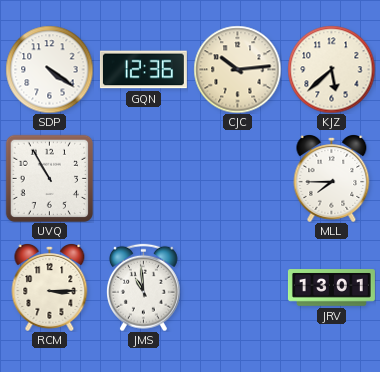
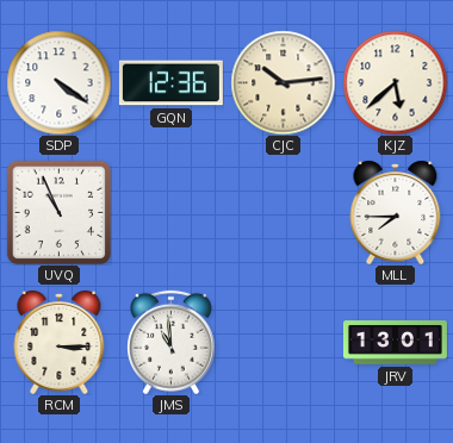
UVQ: 10:55 -> 10:56 (58, 212)
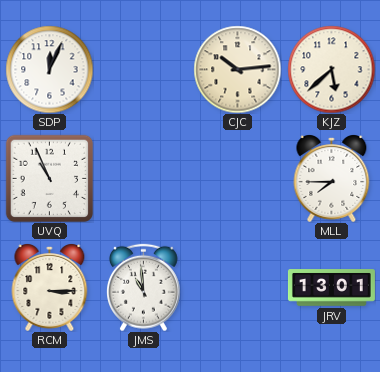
SDP: 4:21 -> 12:04 (49, 69)
GQN: 12:36 -> none (170, 83)
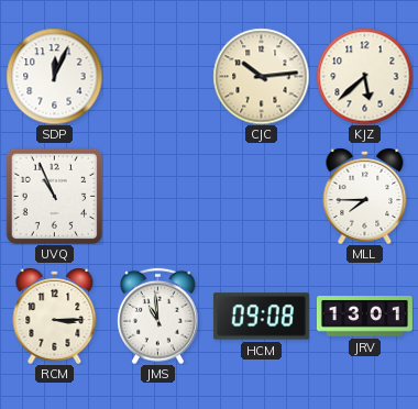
HCM: none -> 09:08 (261, 317)
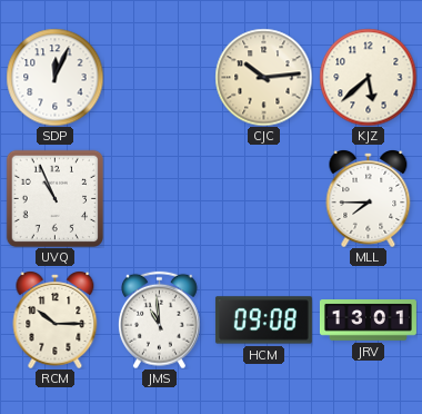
RCM: 3:15 -> 10:15 (56, 321)
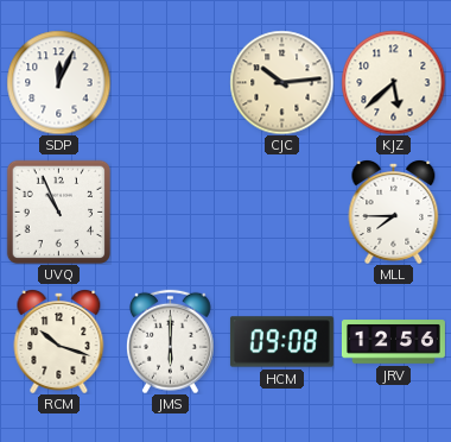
RCM: 10:15 -> 10:18 (59, 342)
JMS: 10:59 -> 6:00 (171, 341)
JRV: 13:01 -> 12:56 (393, 342)
